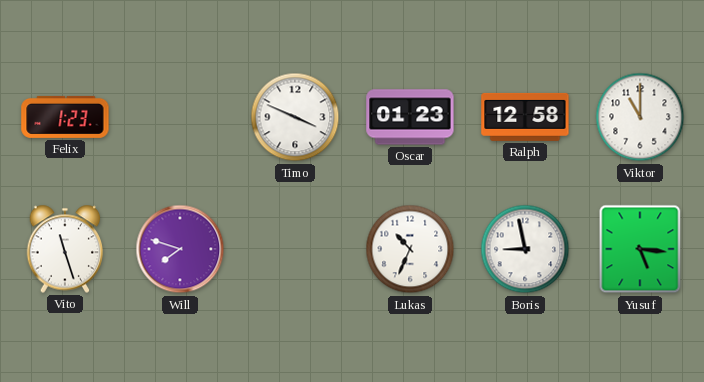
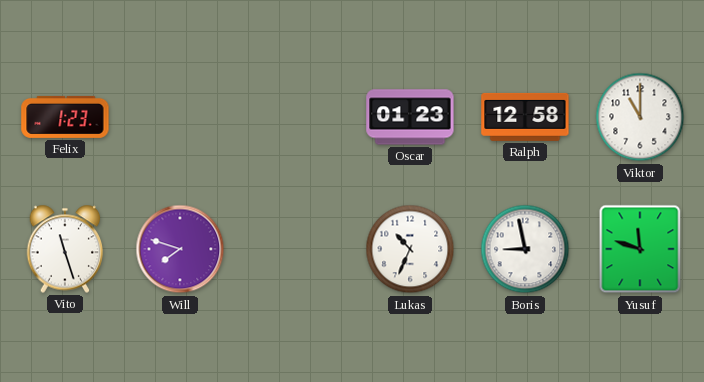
Timo: 3:49 -> none (295, 117)
Yusuf: 5:16 -> 11:48 (640, 249)
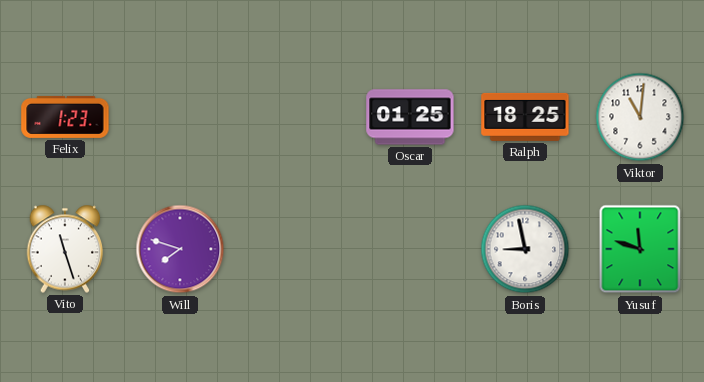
Oscar: 01:23 -> 01:25 (410, 117)
Ralph: 12:58 -> 18:25 (525, 117)
Viktor: 11:00 -> 11:01 (640, 117)
Lukas: 10:34 -> none (410, 249)
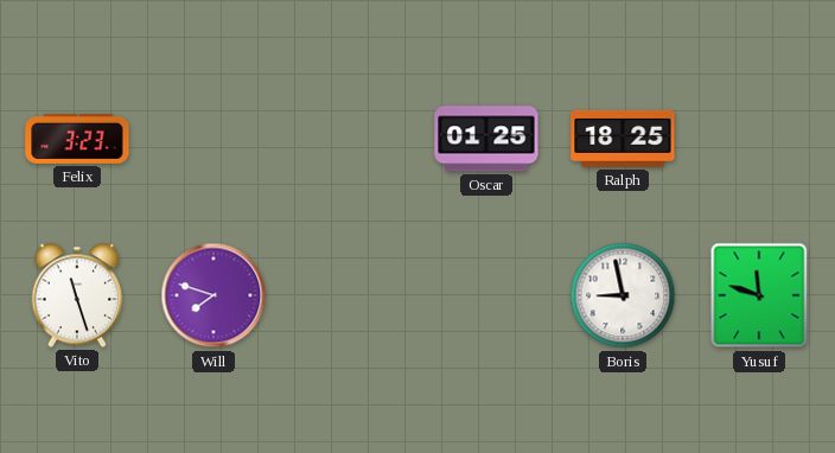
Felix: 1:23 -> 3:23 (77, 139)
Viktor: 11:01 -> none (640, 117)
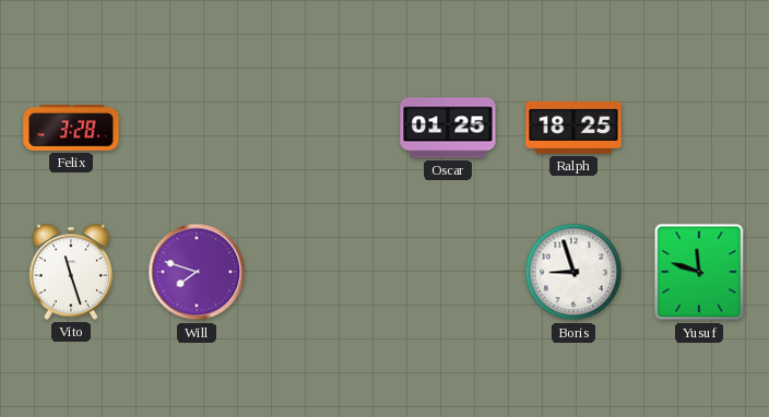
Felix: 3:23 -> 3:28 (71, 128)
Boris: 8:58 -> 8:57 (573, 272)
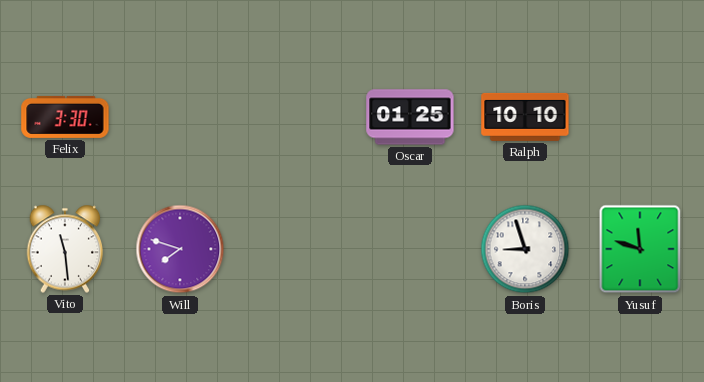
Felix: 3:28 -> 3:30 (65, 117)
Ralph: 18:25 -> 10:10 (525, 117)
Vito: 11:27 -> 11:29 (65, 249)
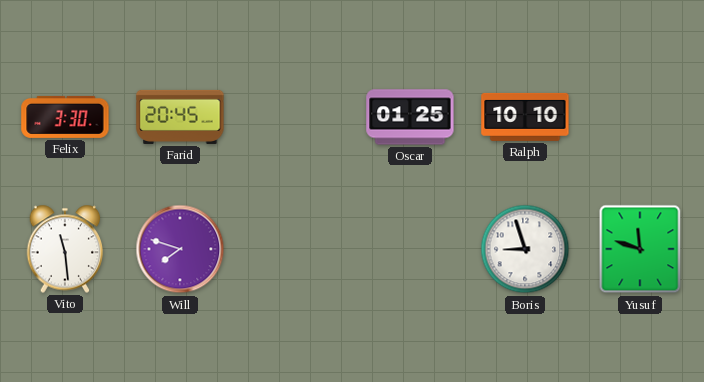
Farid: none -> 20:45 (180, 117)
